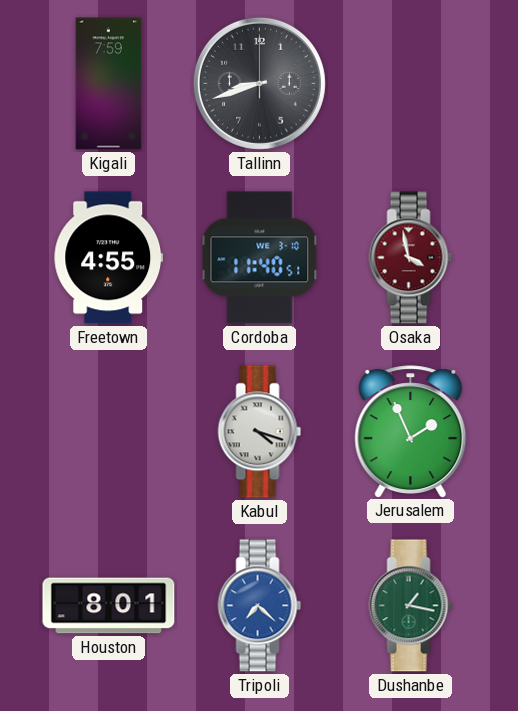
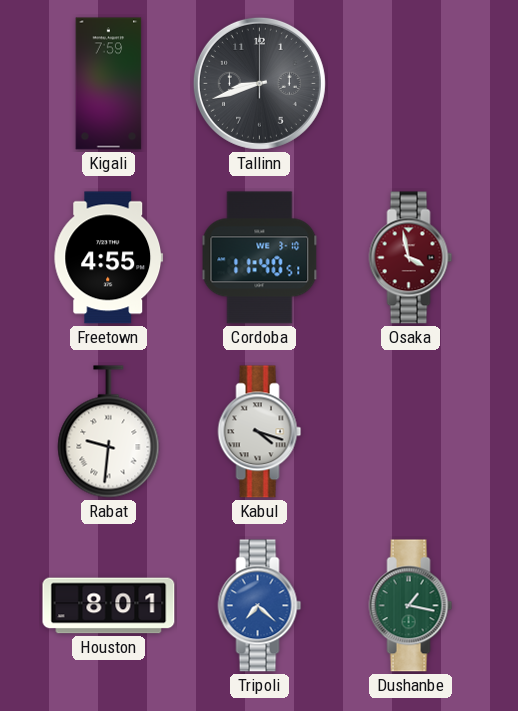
Rabat: none -> 9:31 (109, 432)
Jerusalem: 1:56 -> none (411, 431)
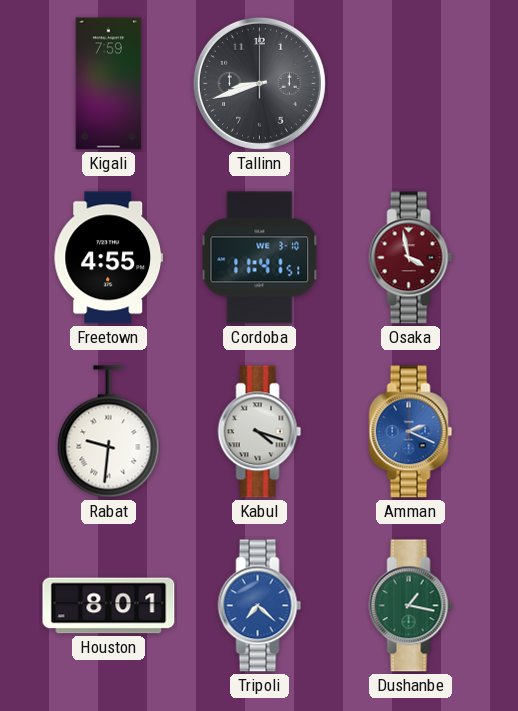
Cordoba: 11:40 -> 11:41 (260, 258)
Amman: none -> 2:19 (411, 432)
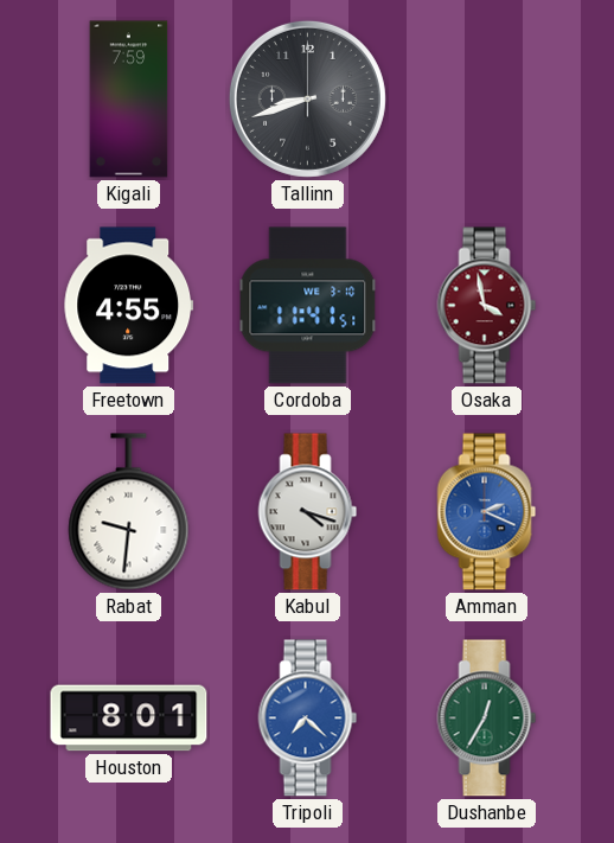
Dushanbe: 1:17 -> 12:35 (487, 719)
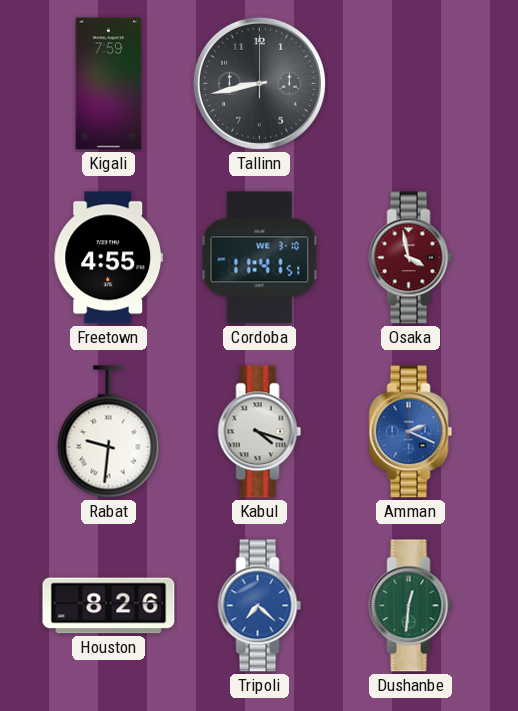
Tallinn: 8:42 -> 8:43 (259, 83)
Houston: 8:01 -> 8:26 (109, 606)
Dushanbe: 12:35 -> 12:31 (411, 606)
